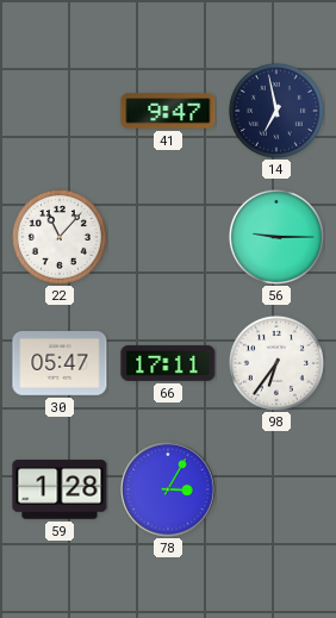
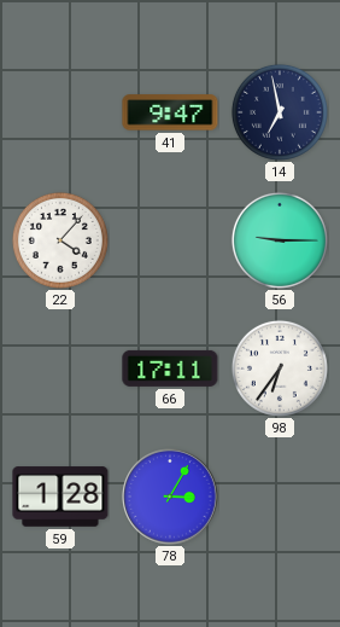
22: 11:07 -> 4:07 (60, 240)
30: 05:47 -> none (60, 364)
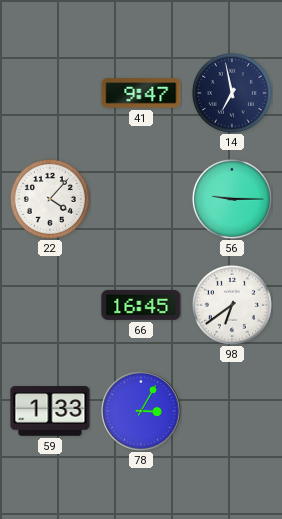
66: 17:11 -> 16:45 (141, 305)
98: 6:36 -> 6:39 (232, 305)
59: 1:28 -> 1:33 (50, 411)
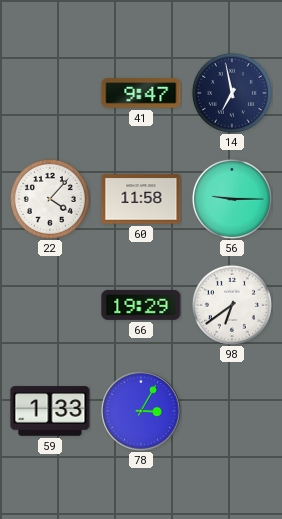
60: none -> 11:58 (141, 199)
66: 16:45 -> 19:29 (141, 305)
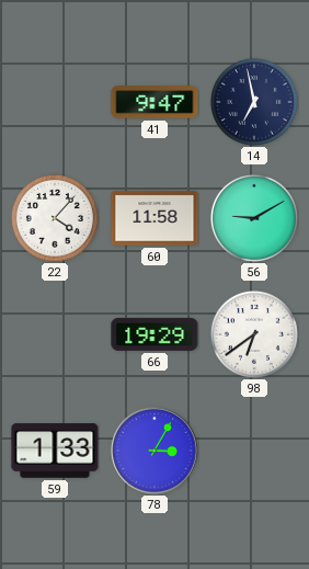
56: 9:15 -> 9:10 (254, 218)
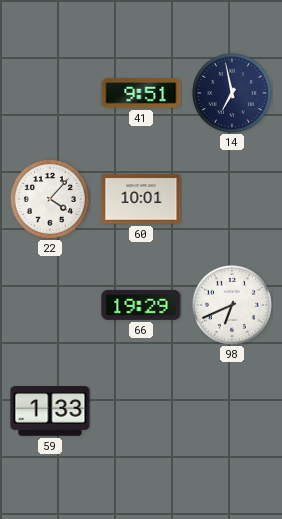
41: 9:47 -> 9:51 (141, 93)
60: 11:58 -> 10:01 (141, 199)
56: 9:10 -> none (254, 218)
98: 6:39 -> 6:41 (232, 305)
78: 3:05 -> none (154, 451)
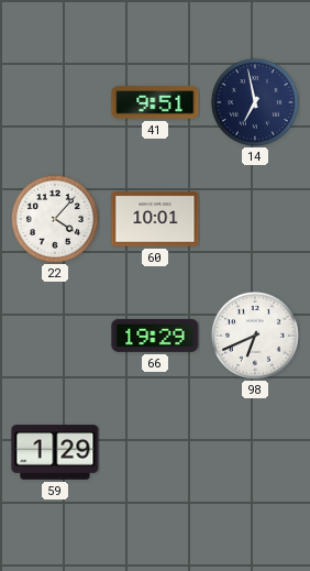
59: 1:33 -> 1:29 (55, 452)
